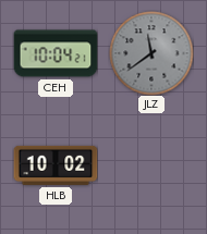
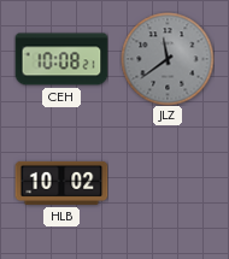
CEH: 10:04 -> 10:08 (61, 59)
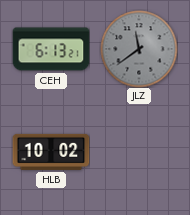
CEH: 10:08 -> 6:13 (51, 49)
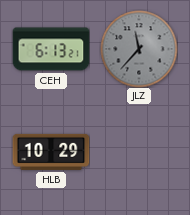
JLZ: 11:39 -> 11:37 (139, 49)
HLB: 10:02 -> 10:29 (51, 152)
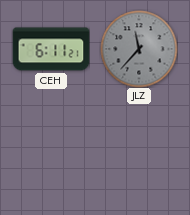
CEH: 6:13 -> 6:11 (51, 49)
HLB: 10:29 -> none (51, 152)
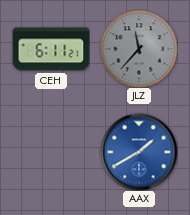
AAX: none -> 1:40 (139, 152)
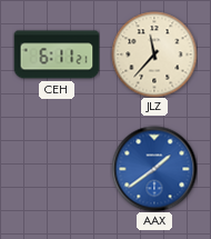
JLZ dial: grey -> cream (154, 54)
AAX: 1:40 -> 1:39 (154, 169)
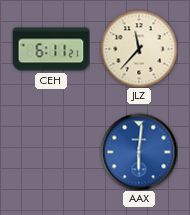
AAX: 1:39 -> 6:01 (139, 152)
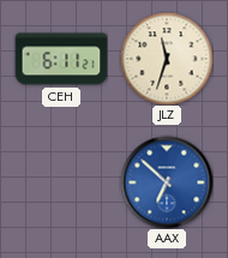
JLZ: 11:37 -> 11:33 (167, 59)
AAX: 6:01 -> 6:52 (167, 182)
